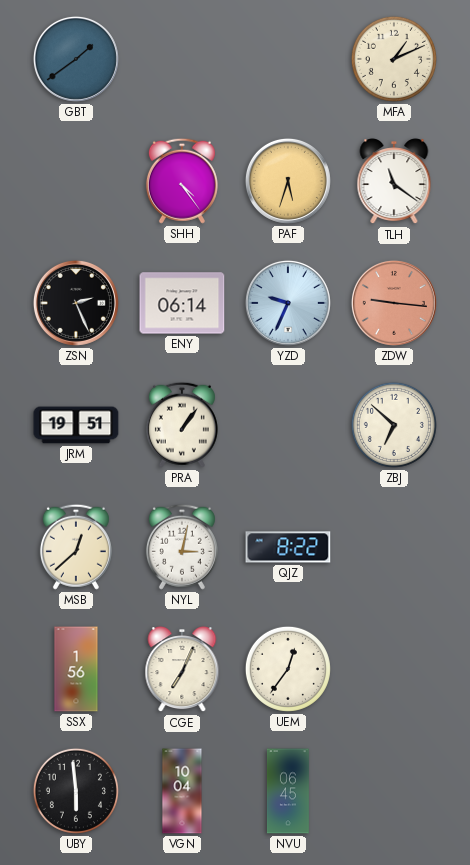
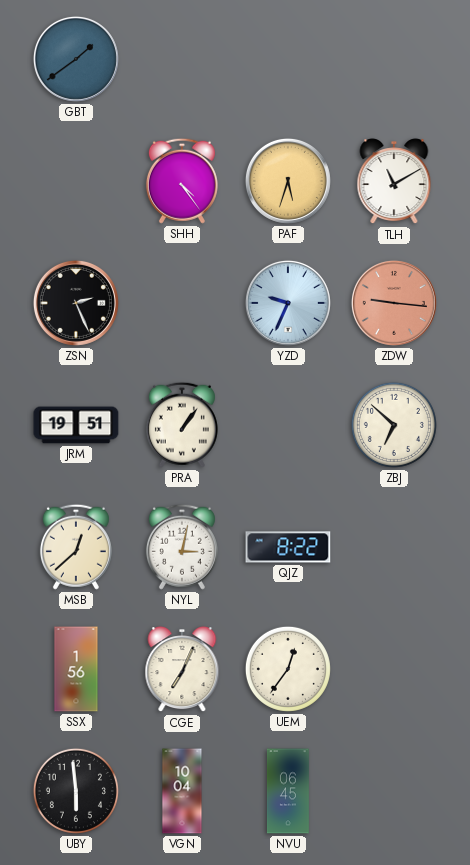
MFA: 1:11 -> none (394, 59)
TLH: 11:21 -> 11:10 (394, 182)
ENY: 06:14 -> none (182, 303)
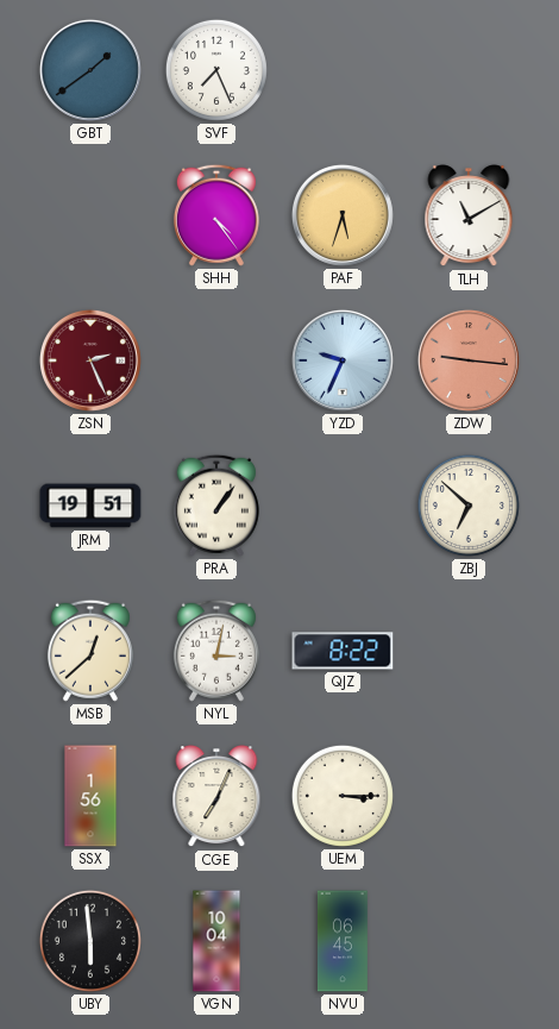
SVF: none -> 7:26 (216, 70)
ZSN dial: black -> burgundy (90, 360)
UEM: 12:36 -> 3:15 (343, 796)
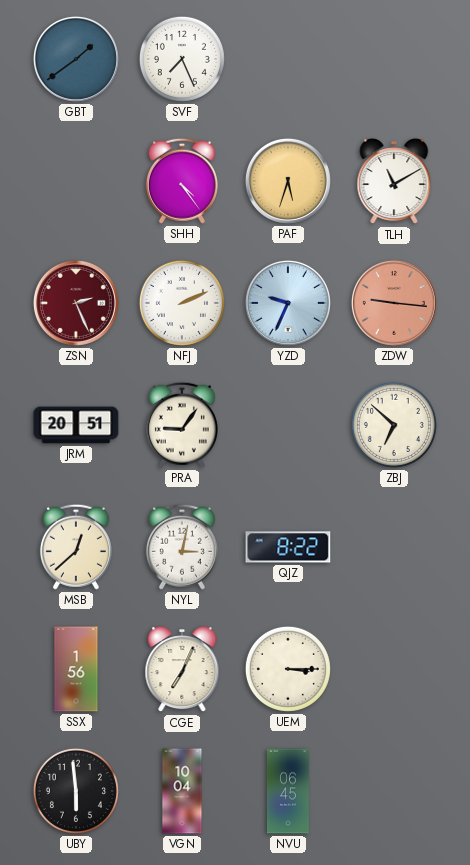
NFJ: none -> 2:11 (182, 303)
JRM: 19:51 -> 20:51 (76, 425)
PRA: 1:06 -> 9:06 (182, 425)
